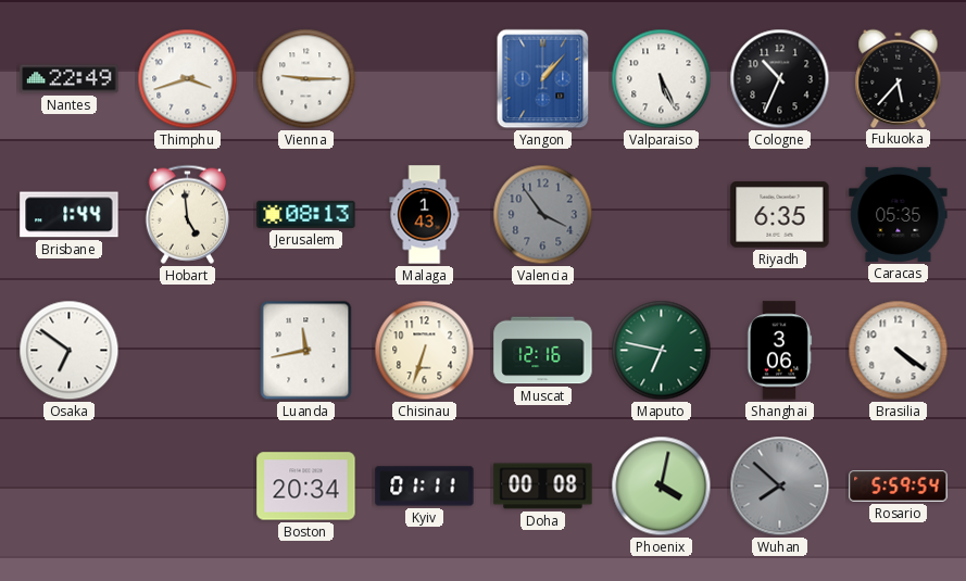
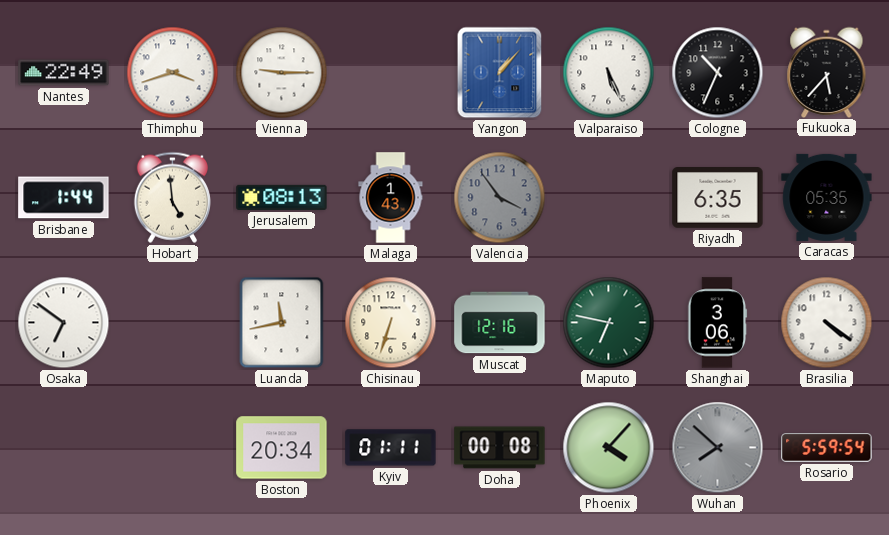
Phoenix: 4:02 -> 4:07 (609, 448)
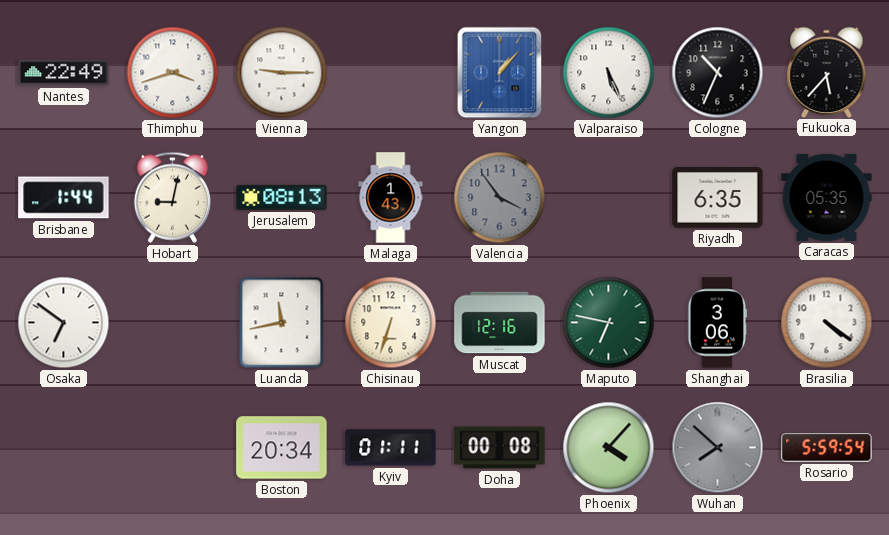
Hobart: 4:59 -> 9:02 (172, 197)
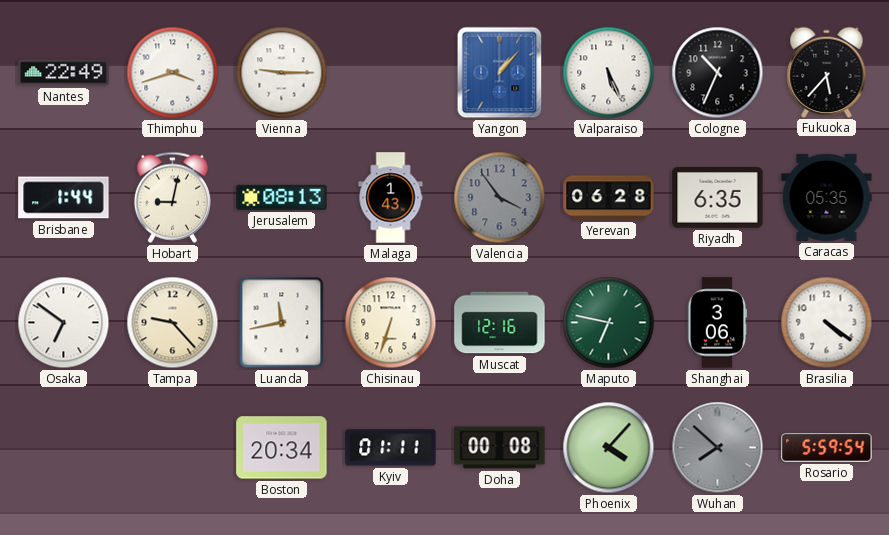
Yerevan: none -> 06:28 (609, 198)
Tampa: none -> 9:23 (173, 323)
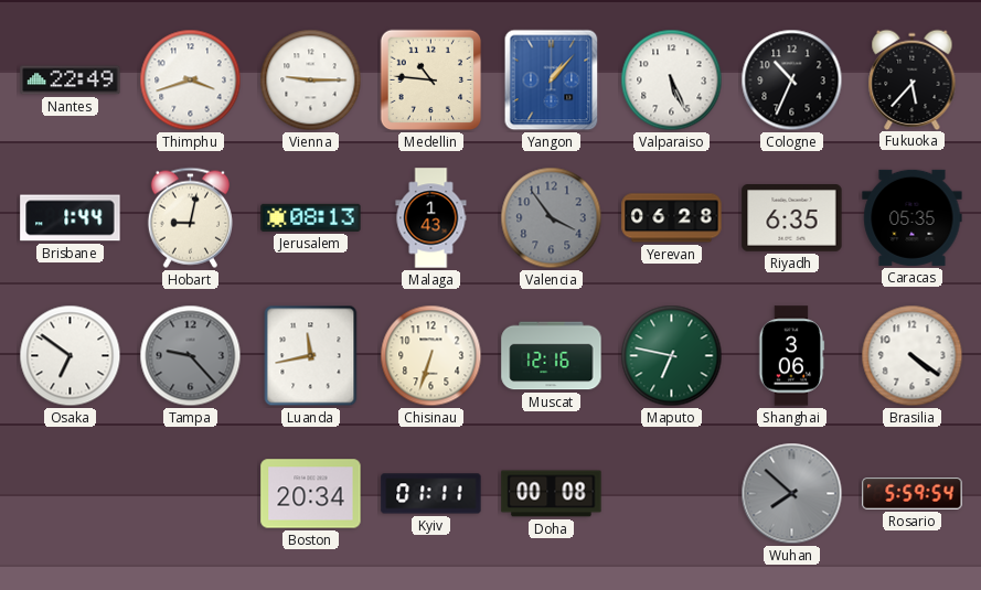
Medellin: none -> 10:46 (431, 81)
Tampa dial: cream -> grey (191, 356)
Phoenix: 4:07 -> none (609, 448)
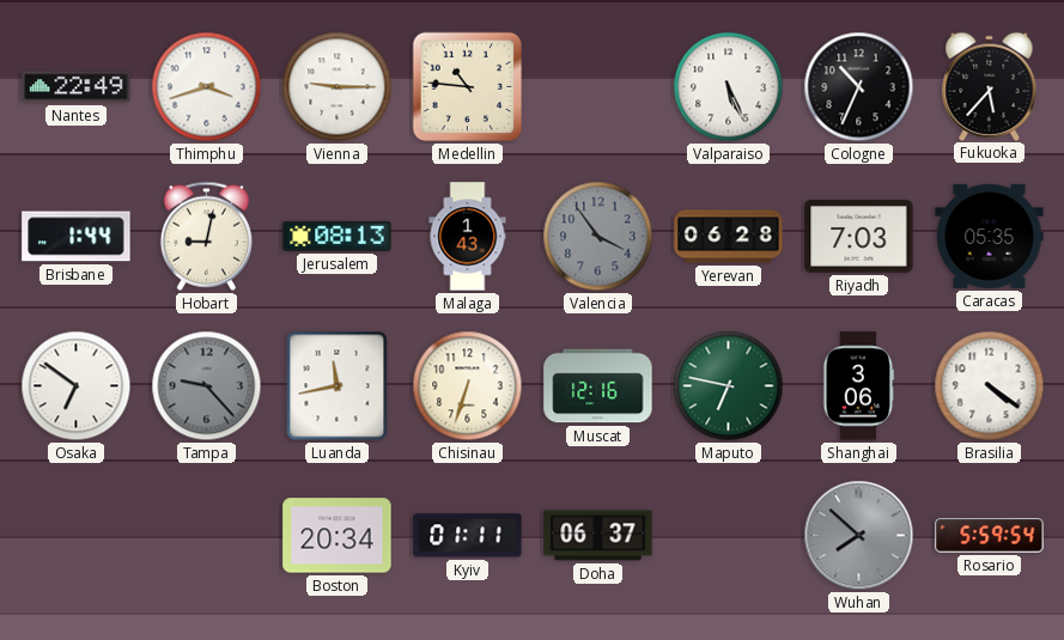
Yangon: 1:07 -> none (552, 81)
Riyadh: 6:35 -> 7:03 (859, 237)
Doha: 00:08 -> 06:37 (598, 536)
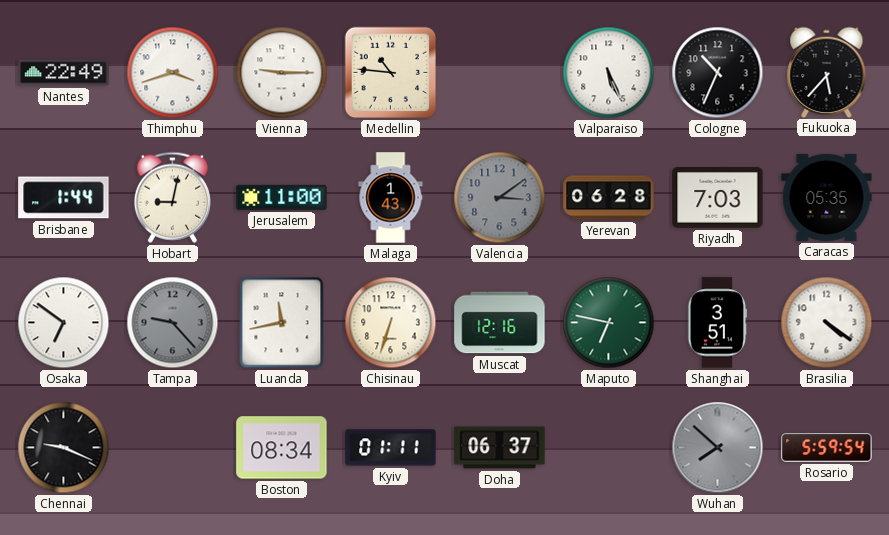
Jerusalem: 08:13 -> 11:00 (282, 197)
Valencia: 3:54 -> 3:09 (500, 198)
Shanghai: 3:06 -> 3:51 (718, 323)
Chennai: none -> 9:19 (64, 448)
Boston: 20:34 -> 08:34 (282, 448)
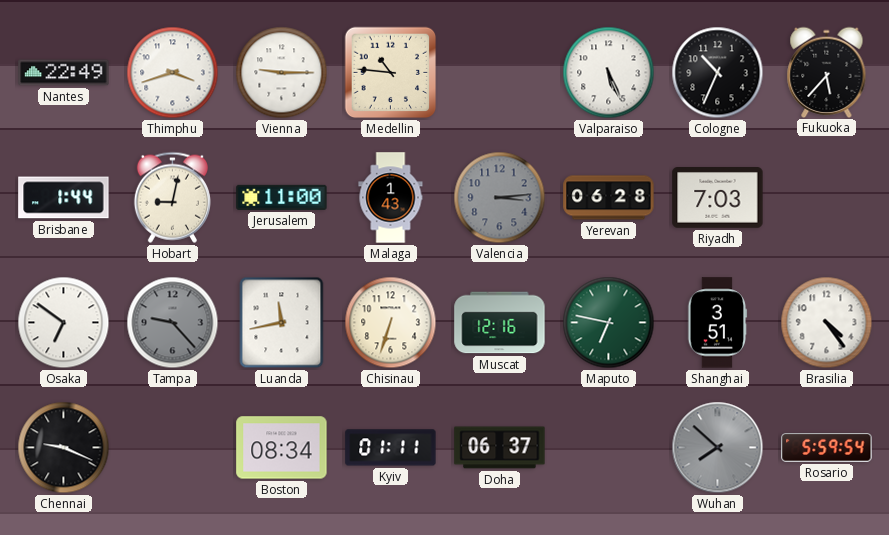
Valencia: 3:09 -> 3:14 (500, 198)
Caracas: 05:35 -> none (827, 197)
Brasilia: 4:21 -> 4:24 (827, 323)
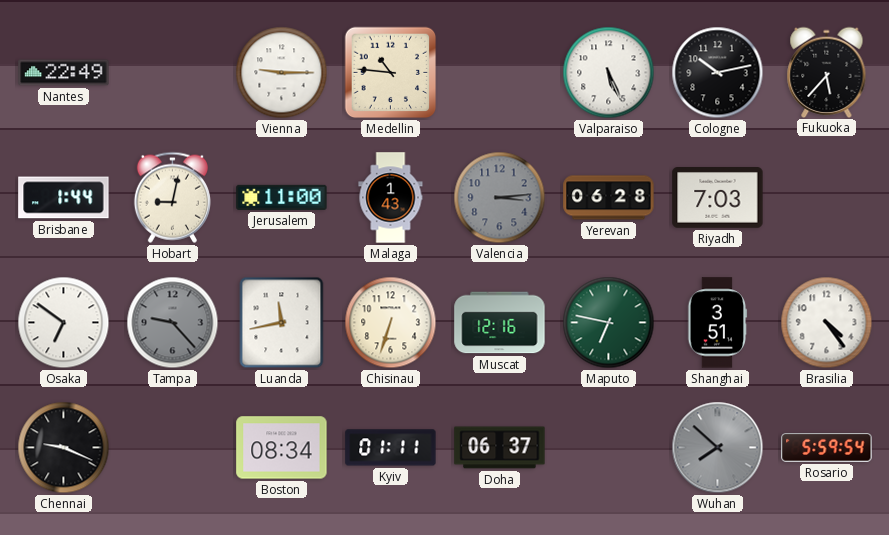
Thimphu: 3:42 -> none (173, 73)
Cologne: 10:34 -> 10:13 (718, 73)
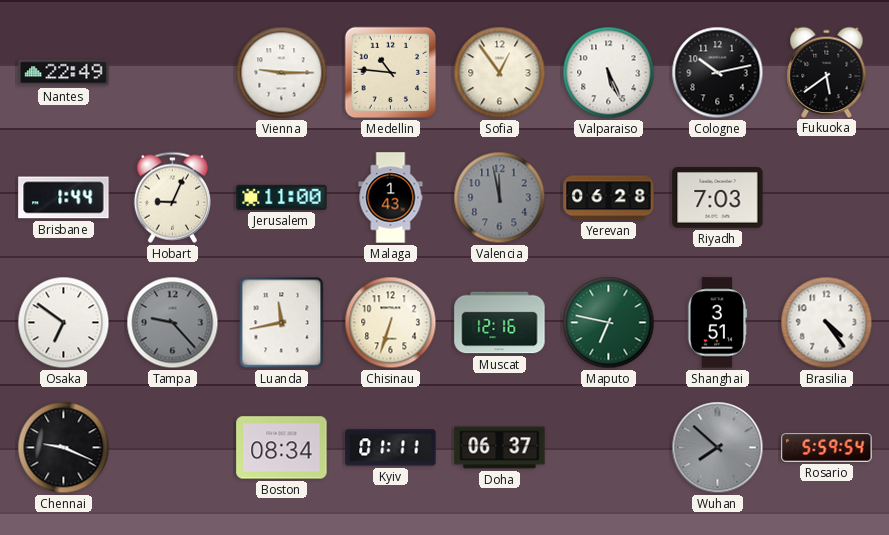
Sofia: none -> 12:54 (500, 73)
Fukuoka: 5:37 -> 5:39 (827, 72)
Hobart: 9:02 -> 9:04 (172, 197)
Valencia: 3:14 -> 11:58 (500, 198)
